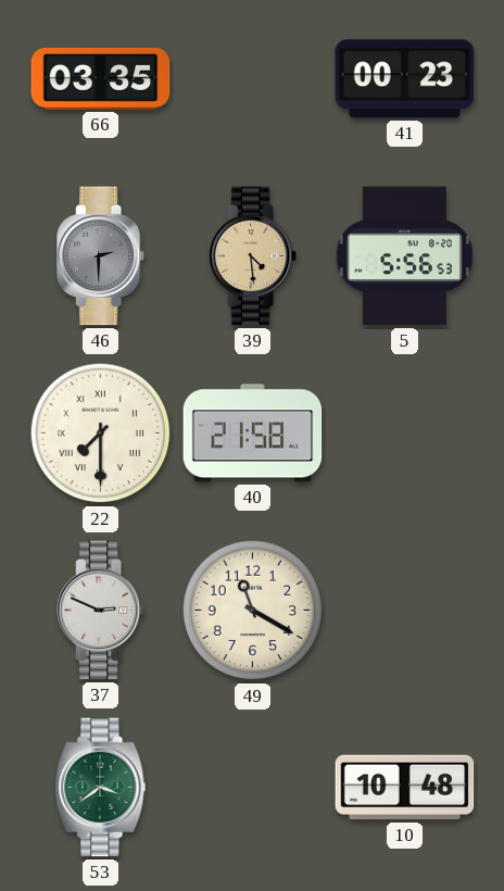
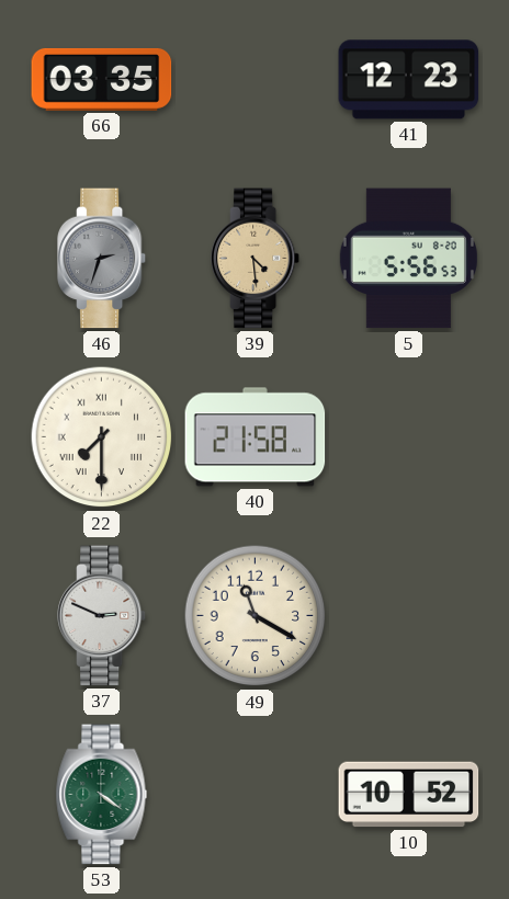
41: 00:23 -> 12:23 (409, 80)
46: 2:30 -> 2:33 (102, 259)
53: 3:39 -> 4:21 (102, 795)
10: 10:48 -> 10:52 (409, 795)
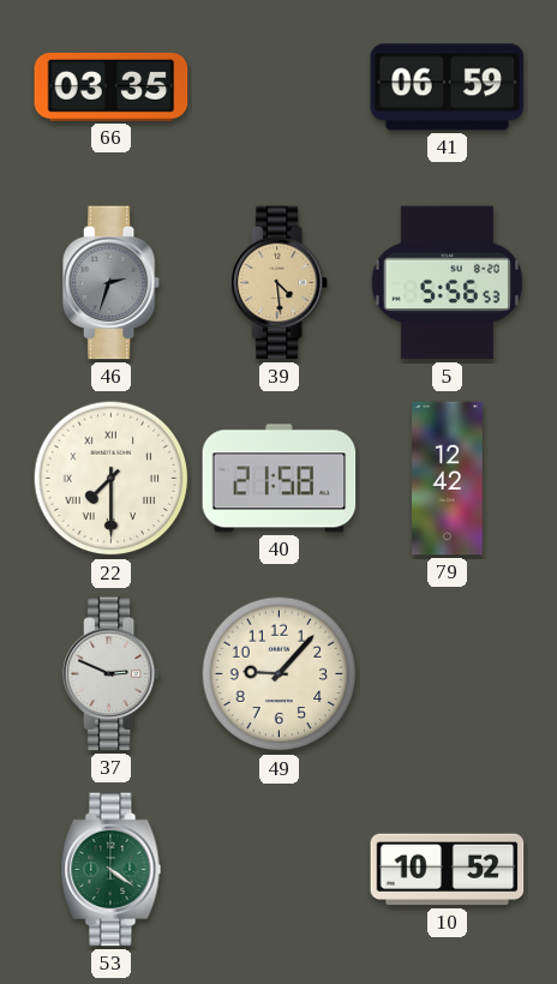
41: 12:23 -> 06:59 (448, 88)
79: none -> 12:42 (448, 479)
49: 11:20 -> 9:07 (280, 674)
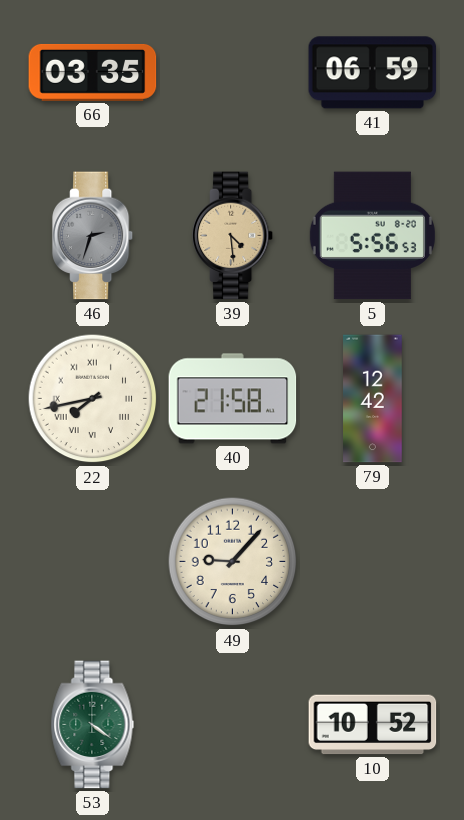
22: 7:30 -> 7:43 (93, 399)
37: 2:49 -> none (112, 674)
